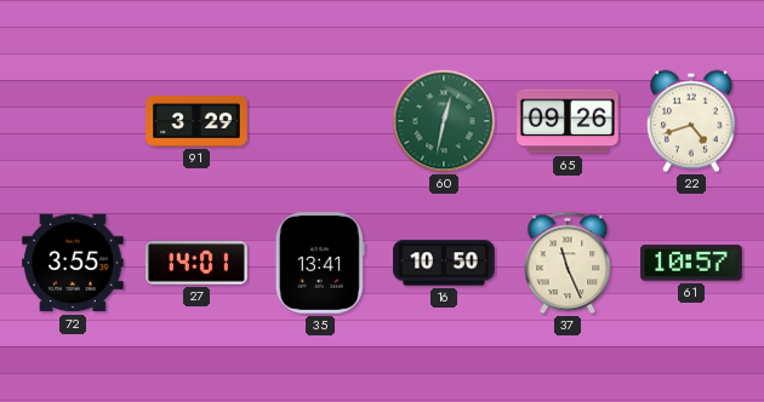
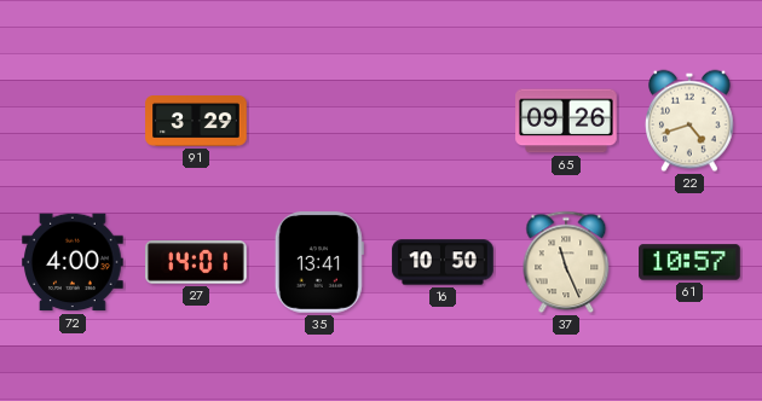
60: 12:32 -> none (444, 121)
72: 3:55 -> 4:00 (73, 262)
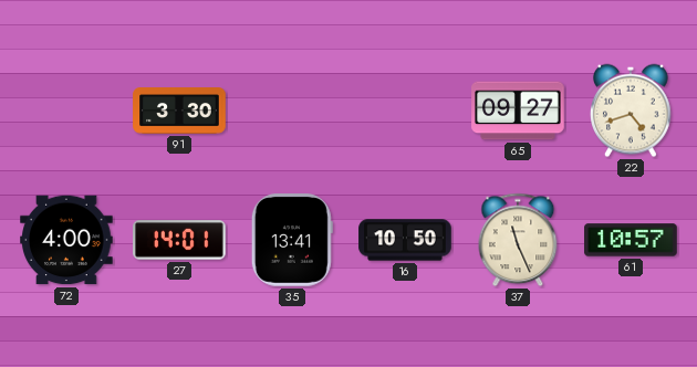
91: 3:29 -> 3:30 (179, 112)
65: 09:26 -> 09:27 (518, 111)
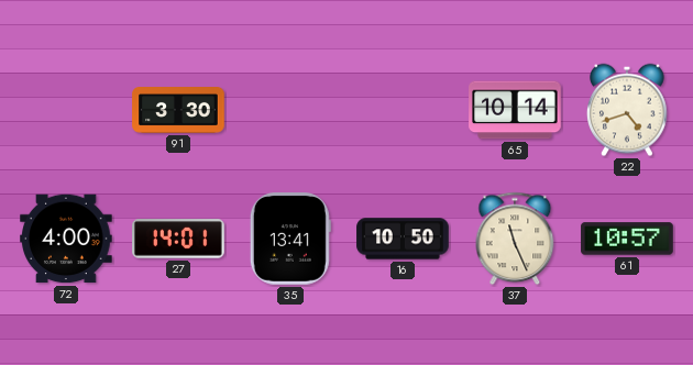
65: 09:27 -> 10:14 (515, 110)
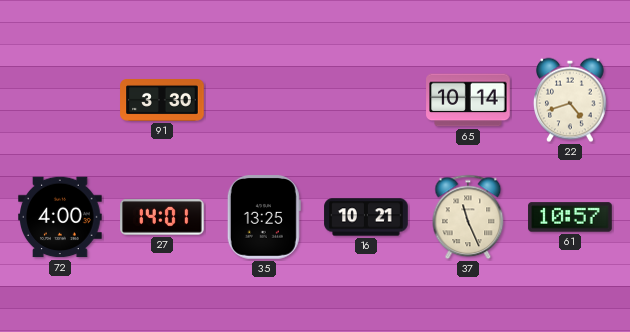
35: 13:41 -> 13:25 (264, 217)
16: 10:50 -> 10:21 (366, 217)
